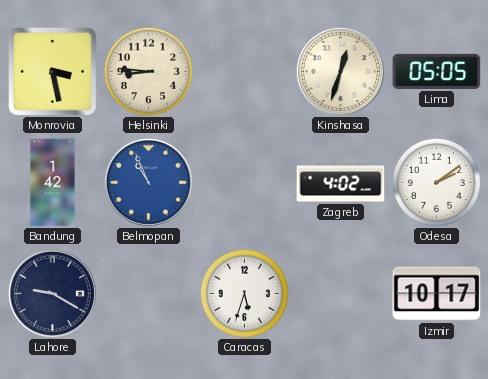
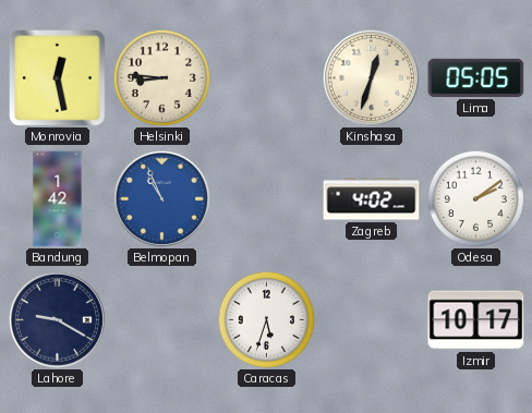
Monrovia: 3:28 -> 12:28 (58, 78)
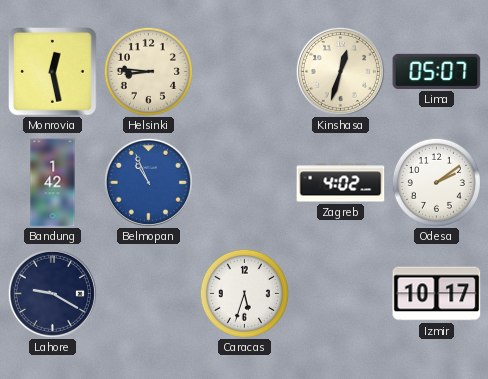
Lima: 05:05 -> 05:07 (437, 71)
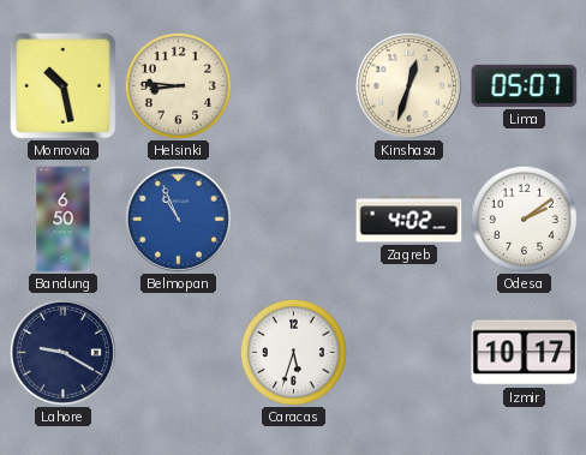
Monrovia: 12:28 -> 10:28 (64, 86)
Bandung: 1:42 -> 6:50 (64, 220)
